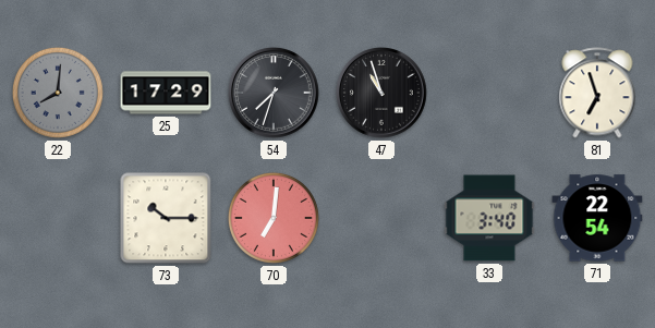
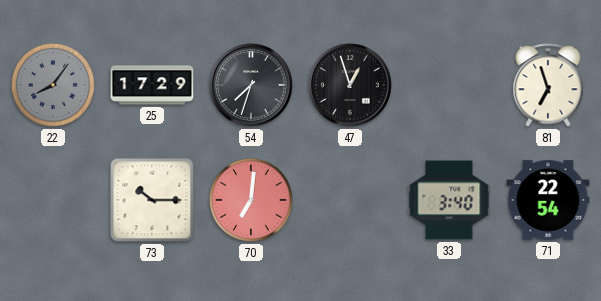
22: 8:01 -> 8:06 (53, 85)
47: 10:57 -> 12:57 (351, 86)
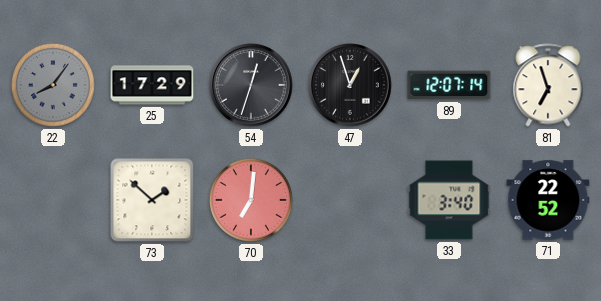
54: 7:33 -> 12:33 (252, 86)
89: none -> 12:07 (449, 85)
73: 10:15 -> 1:52 (152, 200)
71: 22:54 -> 22:52 (548, 200)
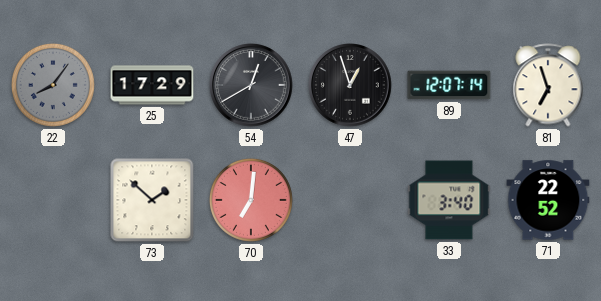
54: 12:33 -> 12:40 (252, 86)
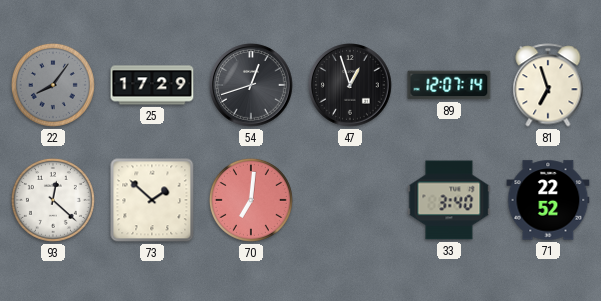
54: 12:40 -> 12:42 (252, 86)
93: none -> 12:22 (53, 200)
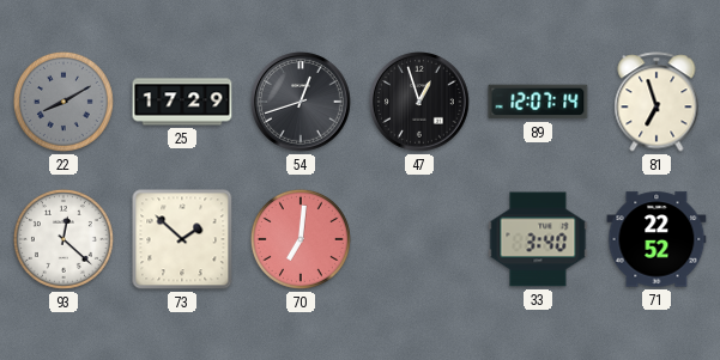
22: 8:06 -> 8:10 (63, 102)
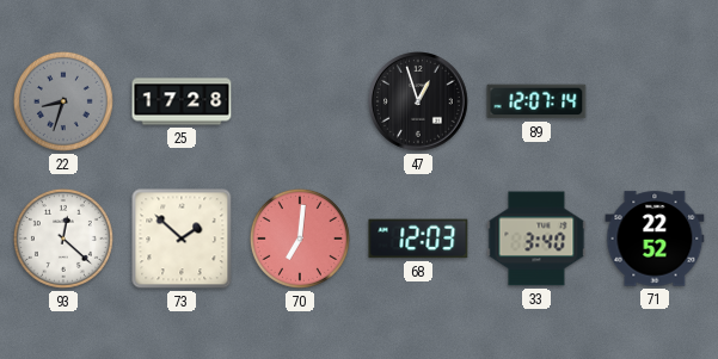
22: 8:10 -> 8:33 (63, 101)
25: 17:29 -> 17:28 (182, 101)
54: 12:42 -> none (302, 103)
81: 6:57 -> none (657, 102)
68: none -> 12:03 (418, 239)
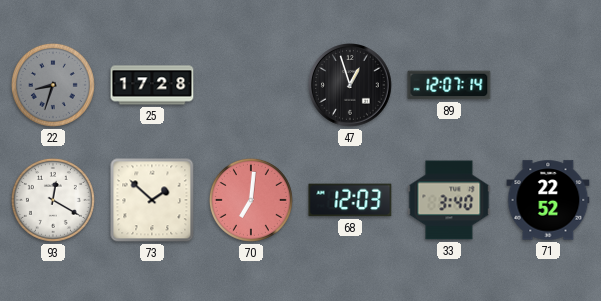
93: 12:22 -> 12:20 (53, 200)
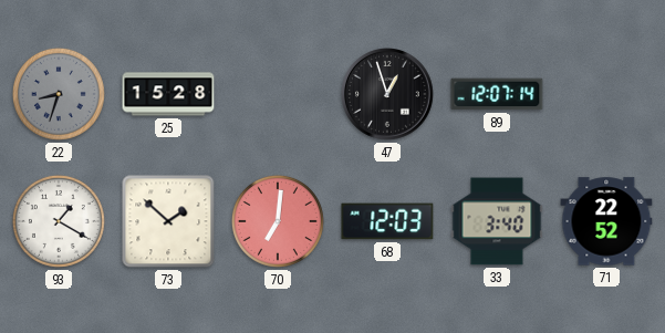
25: 17:28 -> 15:28 (168, 94)
93: 12:20 -> 1:20 (59, 221)
